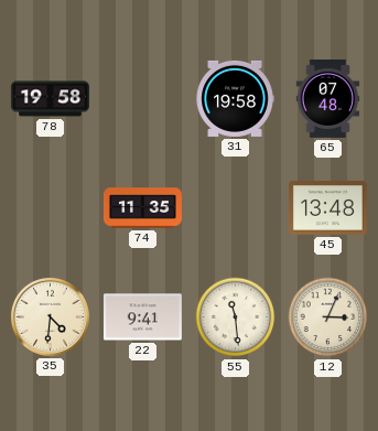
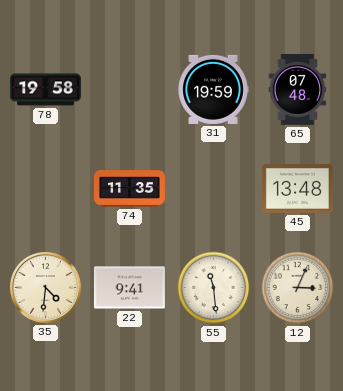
31: 19:58 -> 19:59 (213, 89)
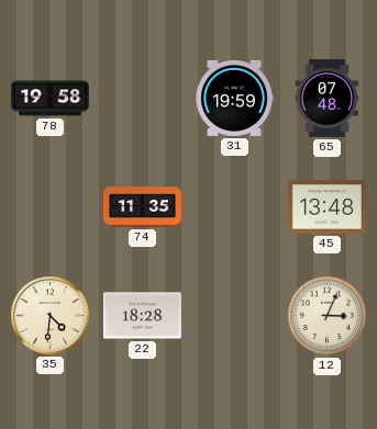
22: 9:41 -> 18:28 (142, 316)
55: 11:29 -> none (214, 288)
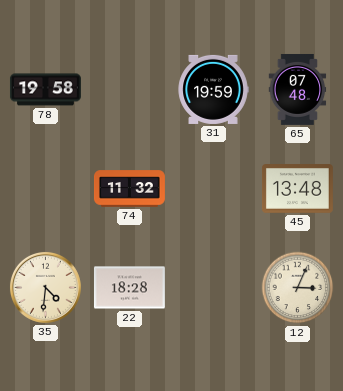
74: 11:35 -> 11:32 (129, 189)
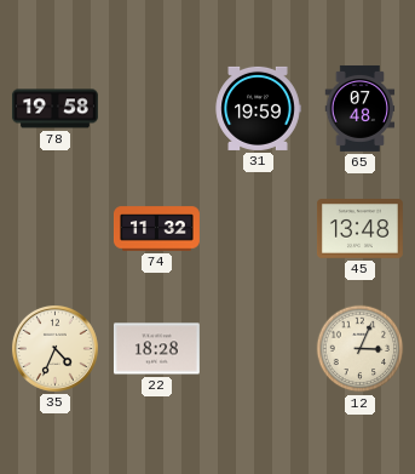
35: 4:31 -> 4:34 (54, 348)
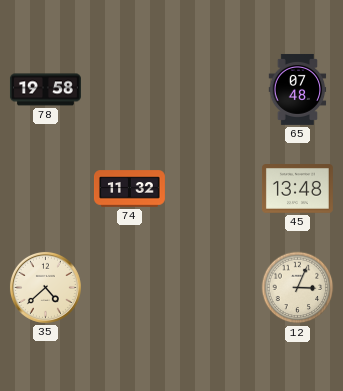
31: 19:59 -> none (258, 108)
35: 4:34 -> 4:38 (45, 287)
22: 18:28 -> none (156, 349)
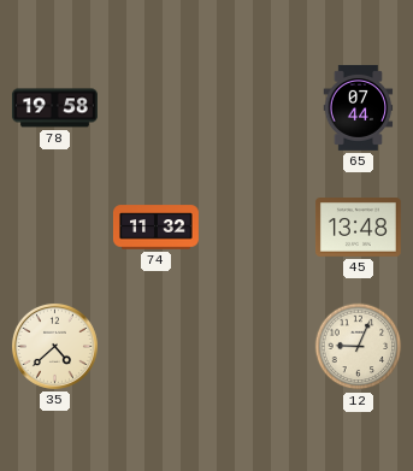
65: 07:48 -> 07:44 (359, 107)
12: 3:04 -> 9:04 (359, 347)
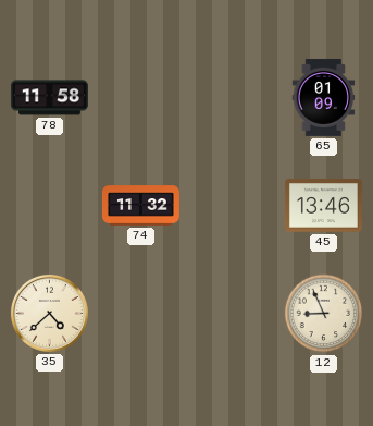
78: 19:58 -> 11:58 (49, 98)
65: 07:44 -> 01:09 (324, 97)
45: 13:48 -> 13:46 (323, 206)
12: 9:04 -> 8:56 (324, 314)
